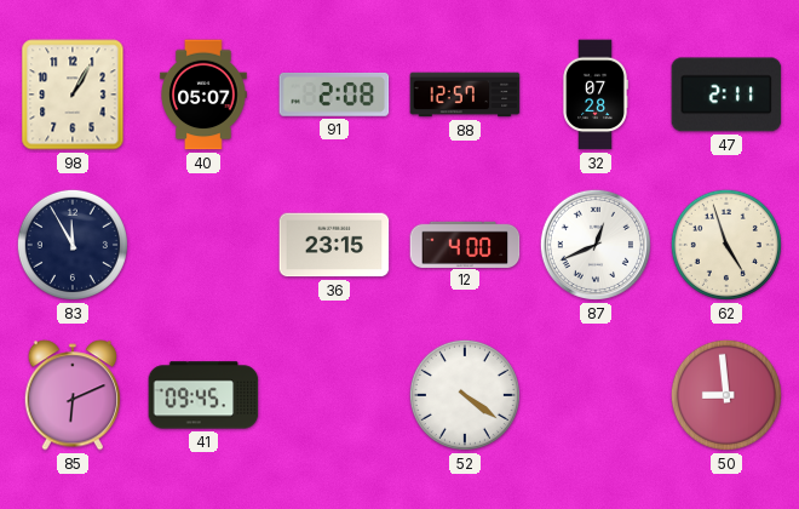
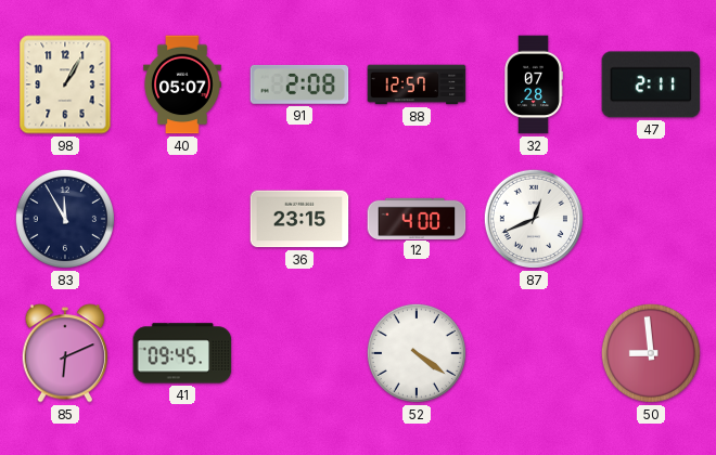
62: 4:57 -> none (726, 245)
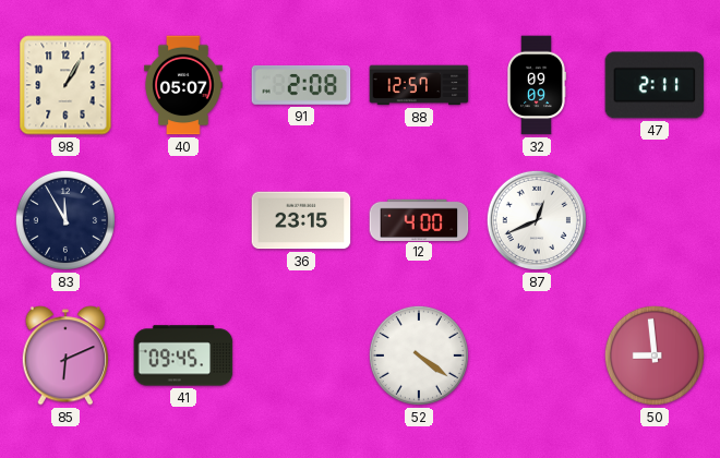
32: 07:28 -> 09:09 (537, 85)
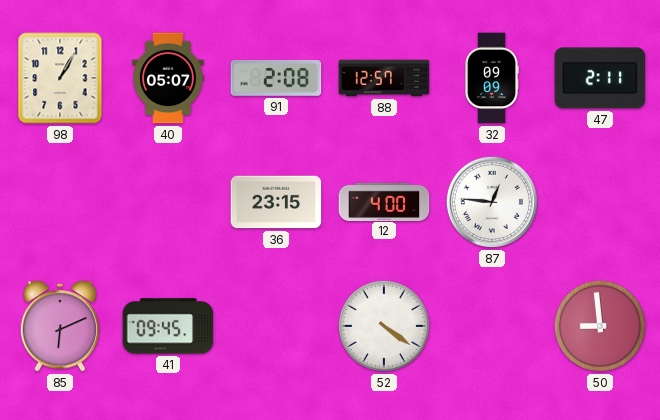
83: 11:55 -> none (65, 220)
87: 12:41 -> 12:46 (492, 202)
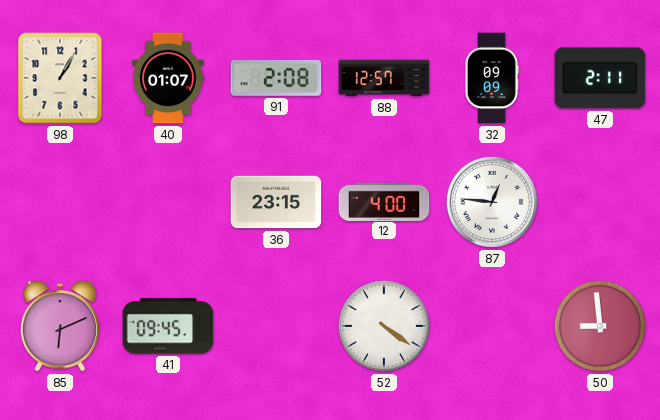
40: 05:07 -> 01:07 (168, 78)
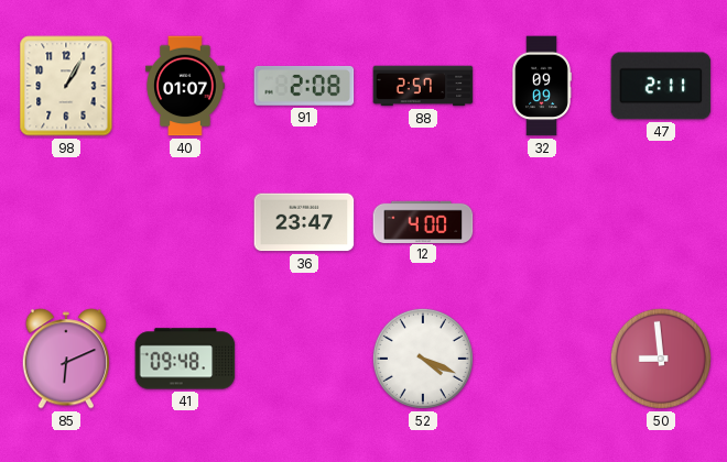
88: 12:57 -> 2:57 (423, 86)
36: 23:15 -> 23:47 (304, 222)
87: 12:46 -> none (492, 202)
41: 09:45 -> 09:48 (185, 359)
52: 4:21 -> 4:19 (423, 359)
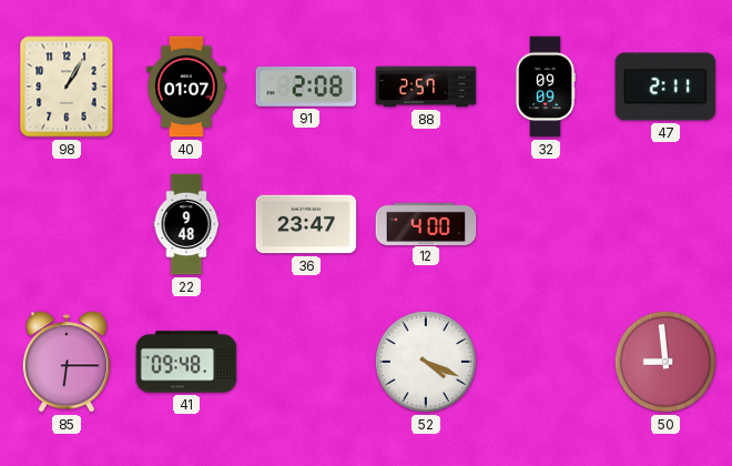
22: none -> 9:48 (186, 224)
85: 6:11 -> 6:15 (67, 362)
